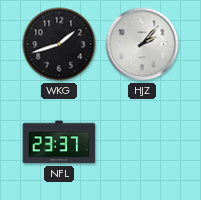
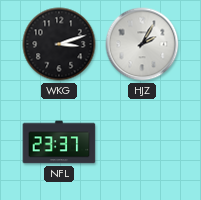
WKG: 1:42 -> 3:12 (59, 44)
HJZ: 2:07 -> 2:05 (142, 44)
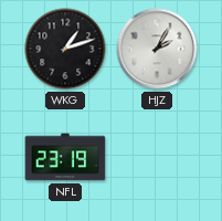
WKG: 3:12 -> 1:12 (65, 49)
NFL: 23:37 -> 23:19 (65, 157)
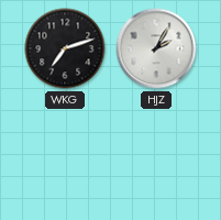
WKG: 1:12 -> 7:12 (65, 48)
NFL: 23:19 -> none (65, 157)
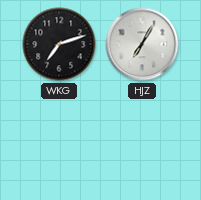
HJZ: 2:05 -> 7:05 (142, 44)
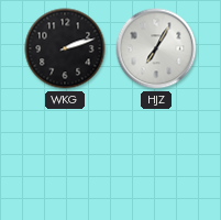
WKG: 7:12 -> 2:12 (65, 48)
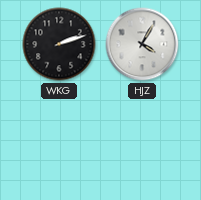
HJZ: 7:05 -> 4:05 (142, 44)
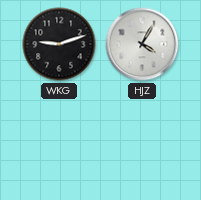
WKG: 2:12 -> 9:12 (59, 44)
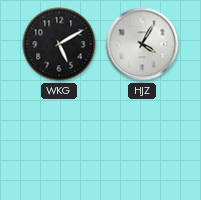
WKG: 9:12 -> 5:10 (59, 44)
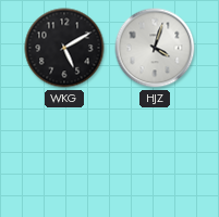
HJZ: 4:05 -> 4:03 (155, 48)
